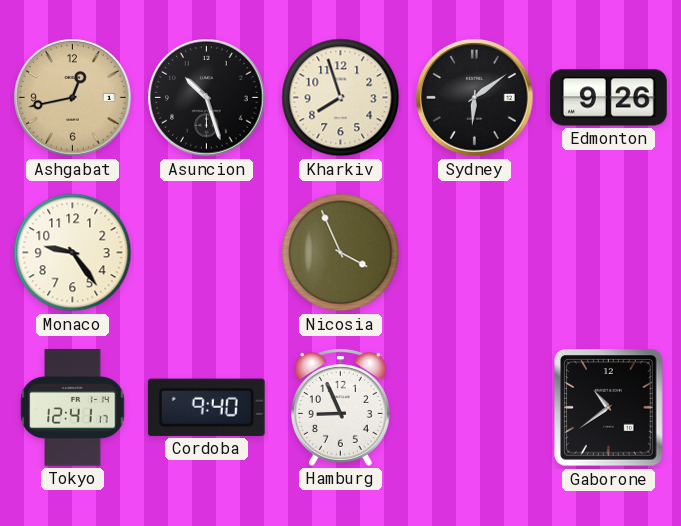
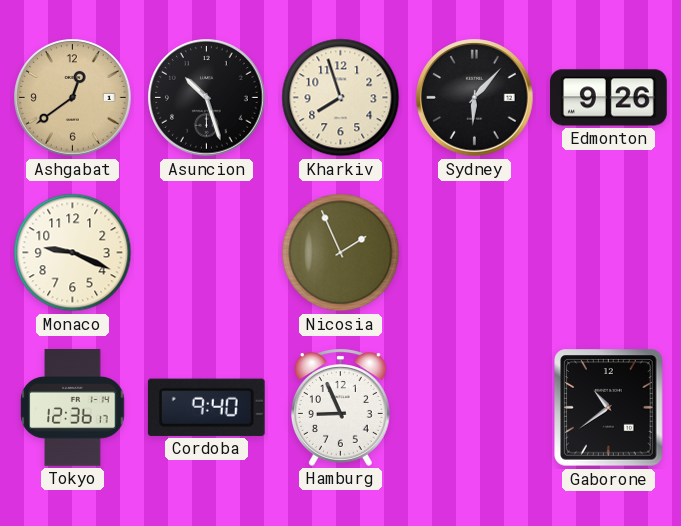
Ashgabat: 12:43 -> 12:39 (73, 98)
Sydney: 6:09 -> 6:07 (475, 98)
Monaco: 9:24 -> 9:19 (73, 253)
Nicosia: 3:56 -> 1:56 (341, 253)
Tokyo: 12:41 -> 12:36 (73, 408)
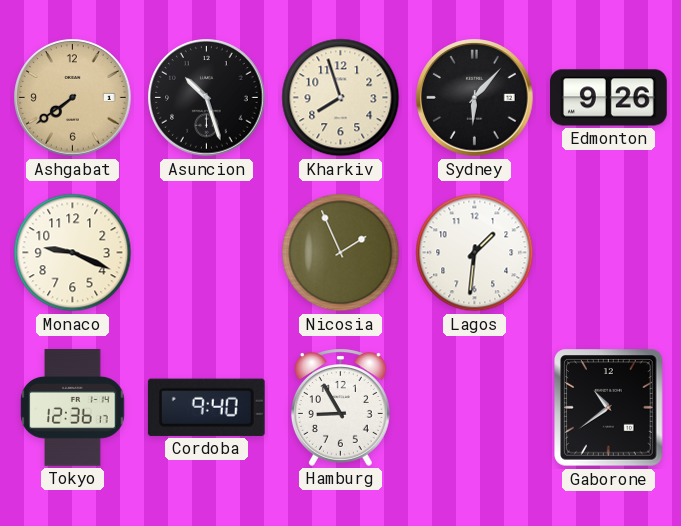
Ashgabat: 12:39 -> 7:39 (73, 98)
Lagos: none -> 1:31 (475, 253)
Hamburg: 8:56 -> 8:55 (340, 407)
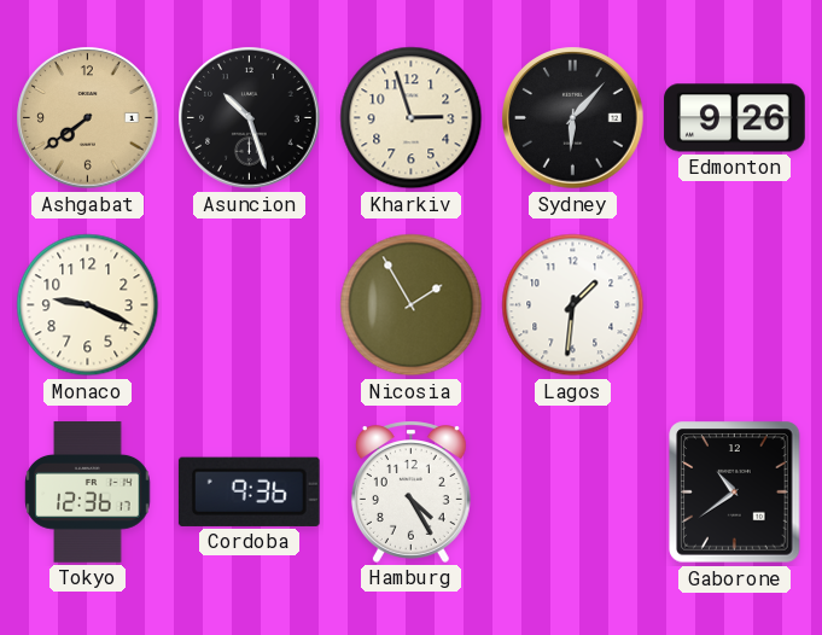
Kharkiv: 7:57 -> 2:57 (412, 118)
Nicosia: 1:56 -> 1:55 (412, 305)
Cordoba: 9:40 -> 9:36 (249, 491)
Hamburg: 8:55 -> 4:25 (410, 491)
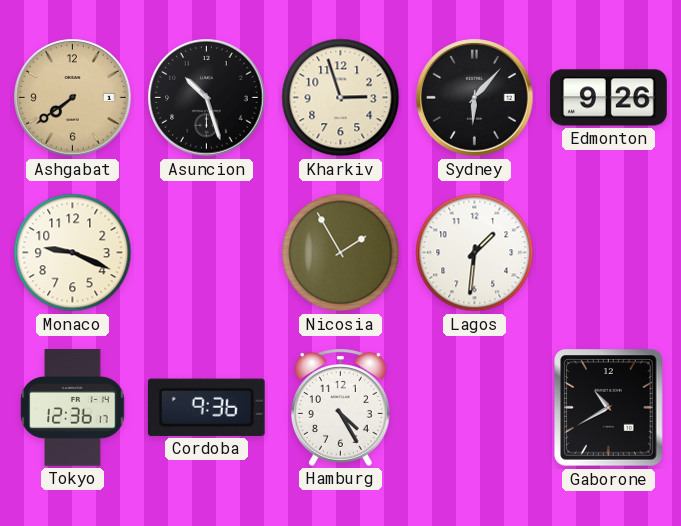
Gaborone: 10:39 -> 10:40 (609, 408)
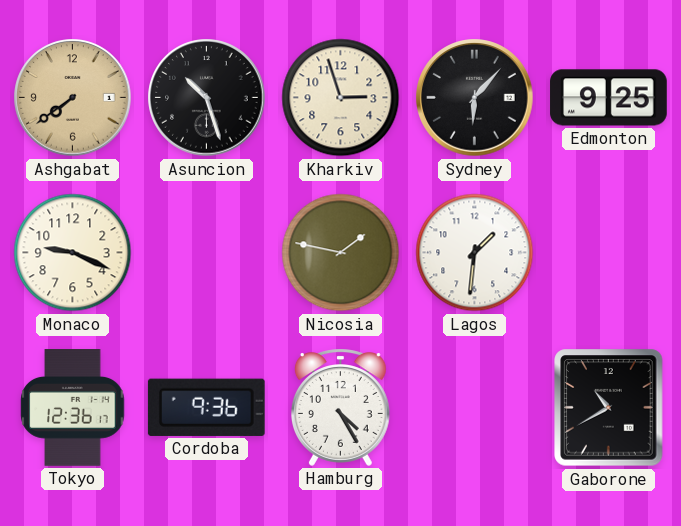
Edmonton: 9:26 -> 9:25 (609, 98)
Nicosia: 1:55 -> 1:47 (341, 253)
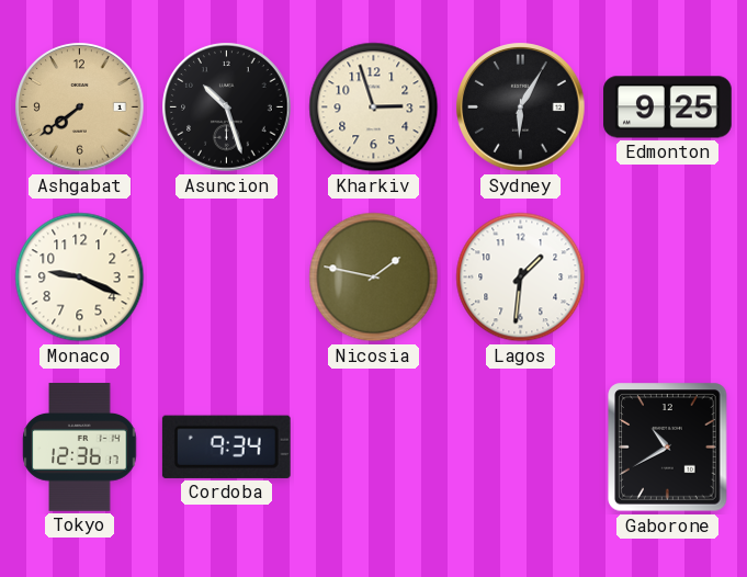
Sydney: 6:07 -> 6:05 (521, 108)
Cordoba: 9:36 -> 9:34 (226, 446)
Hamburg: 4:25 -> none (340, 407)
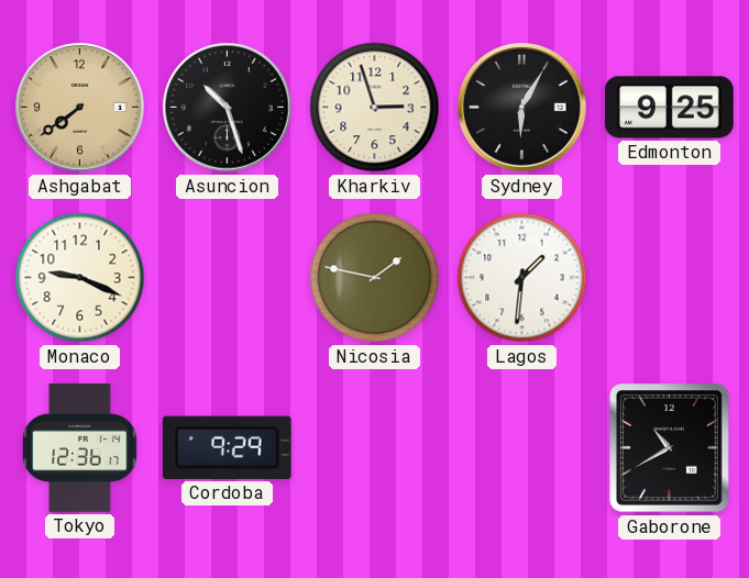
Cordoba: 9:34 -> 9:29 (227, 447)
